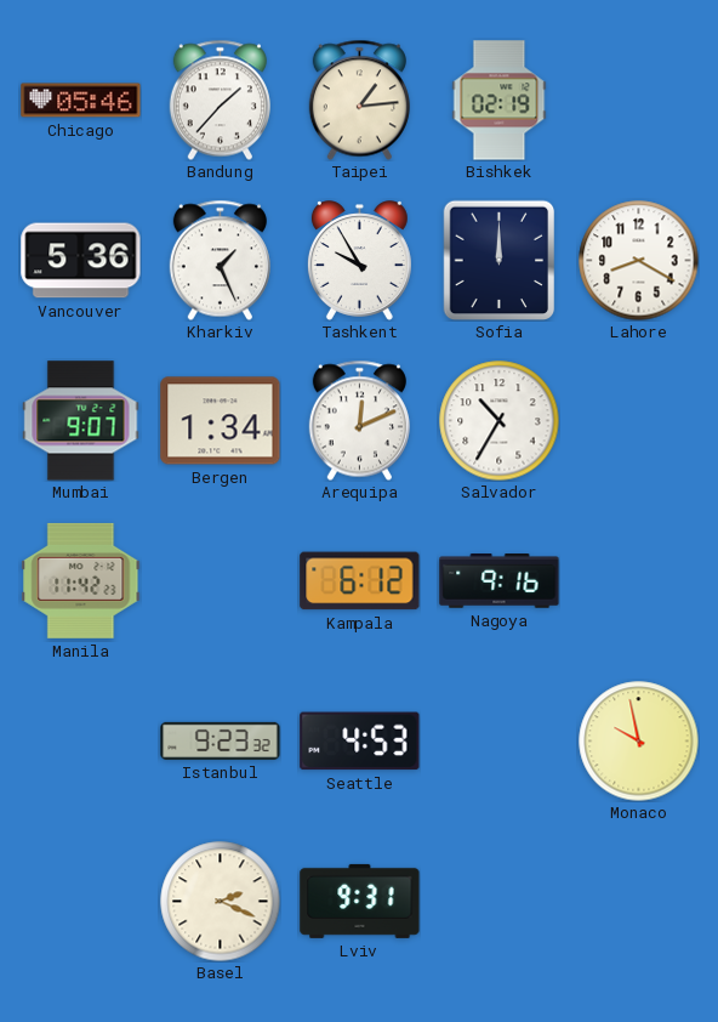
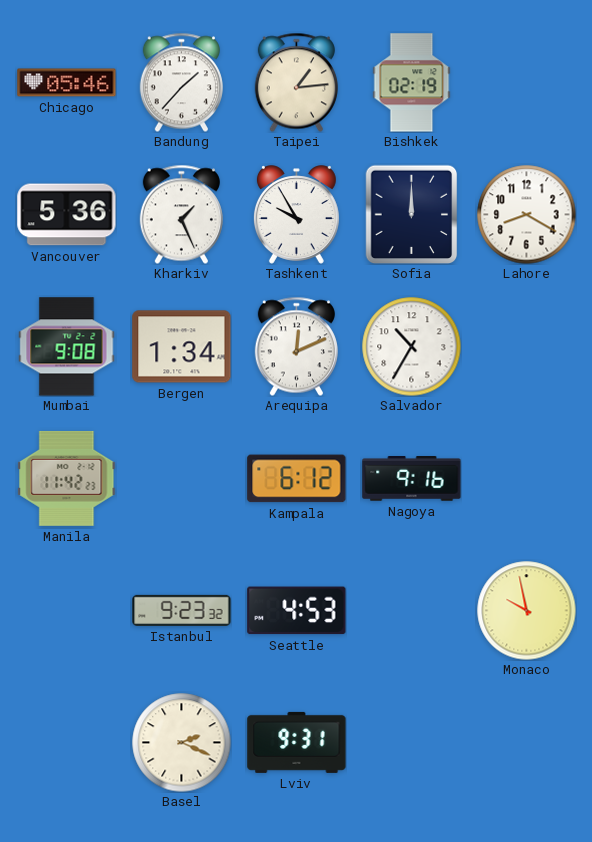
Mumbai: 9:07 -> 9:08 (67, 347)
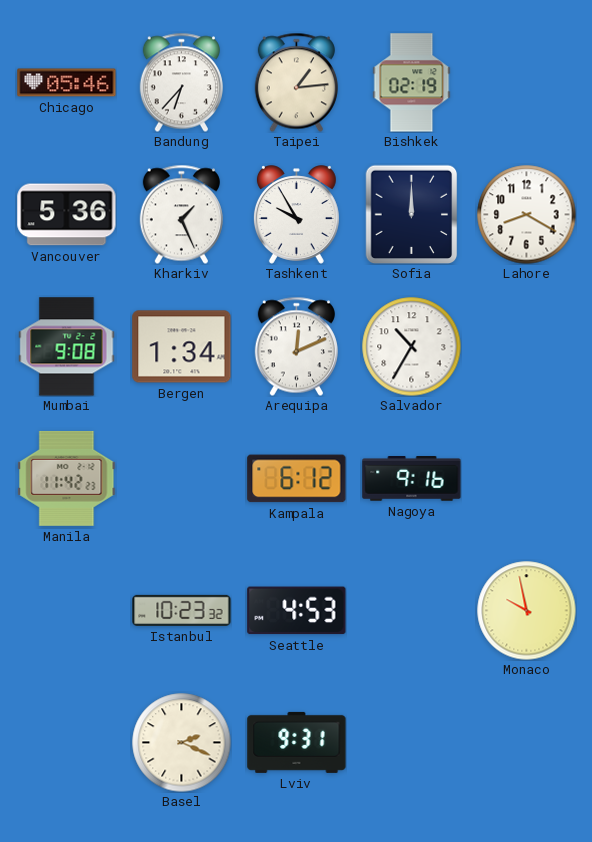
Bandung: 1:37 -> 6:37 (181, 82)
Istanbul: 9:23 -> 10:23 (182, 610)
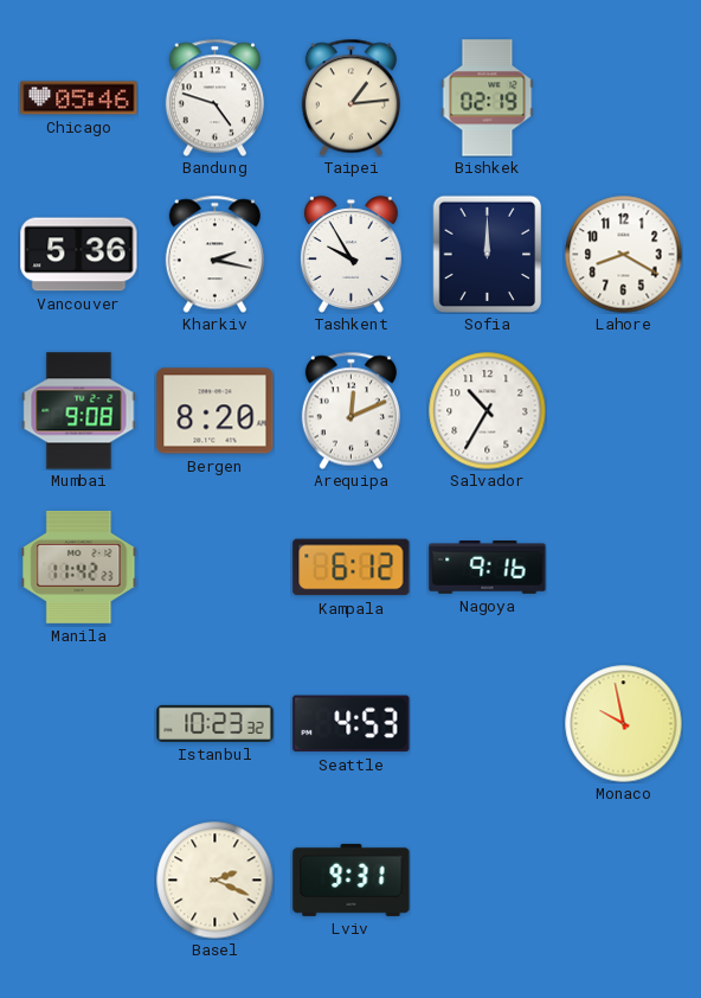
Bandung: 6:37 -> 4:48 (214, 97)
Kharkiv: 1:26 -> 2:17 (214, 254)
Bergen: 1:34 -> 8:20 (216, 411)
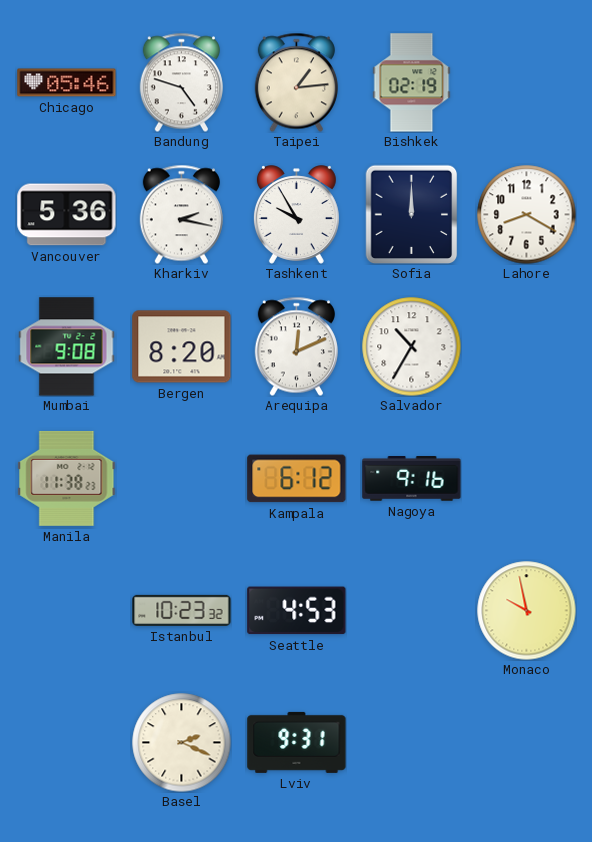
Manila: 11:42 -> 11:38 (67, 478)
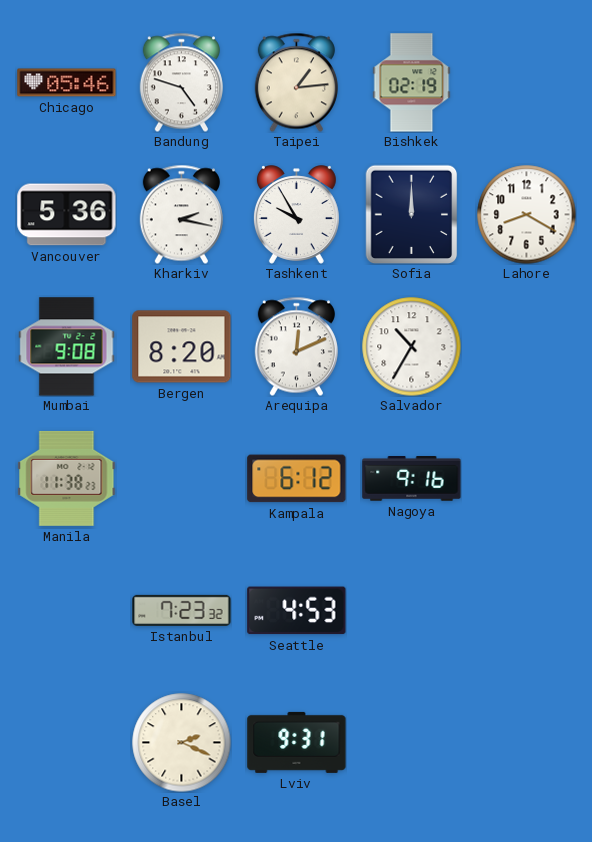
Istanbul: 10:23 -> 7:23 (182, 610)
Monaco: 9:58 -> none (527, 611)
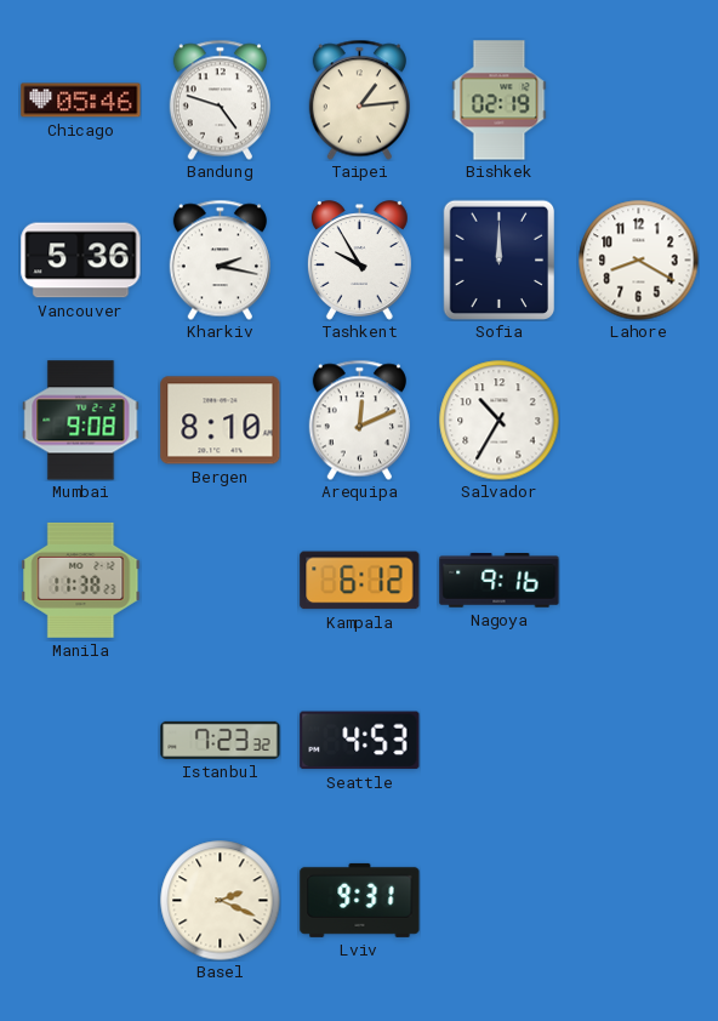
Bergen: 8:20 -> 8:10 (221, 421)
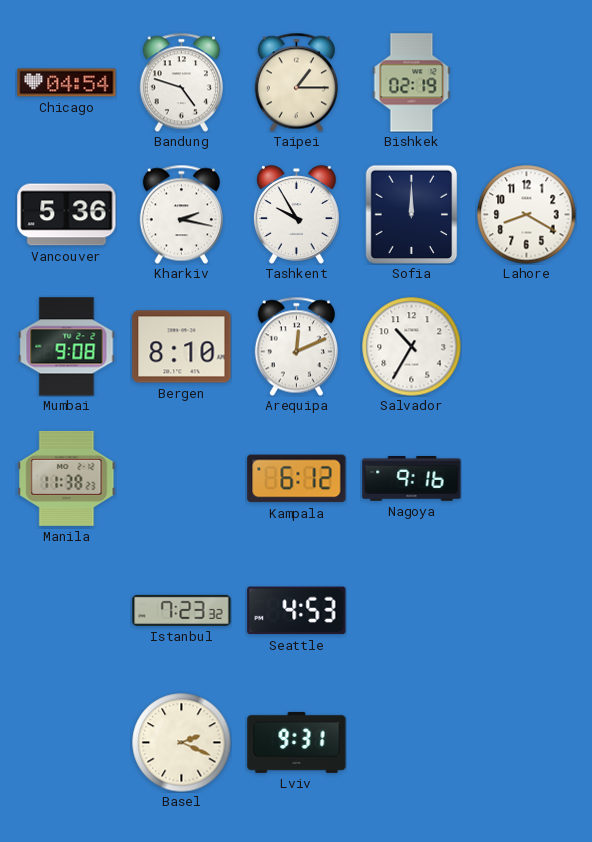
Chicago: 05:46 -> 04:54 (67, 83)
Taipei: 1:14 -> 1:15 (296, 82)
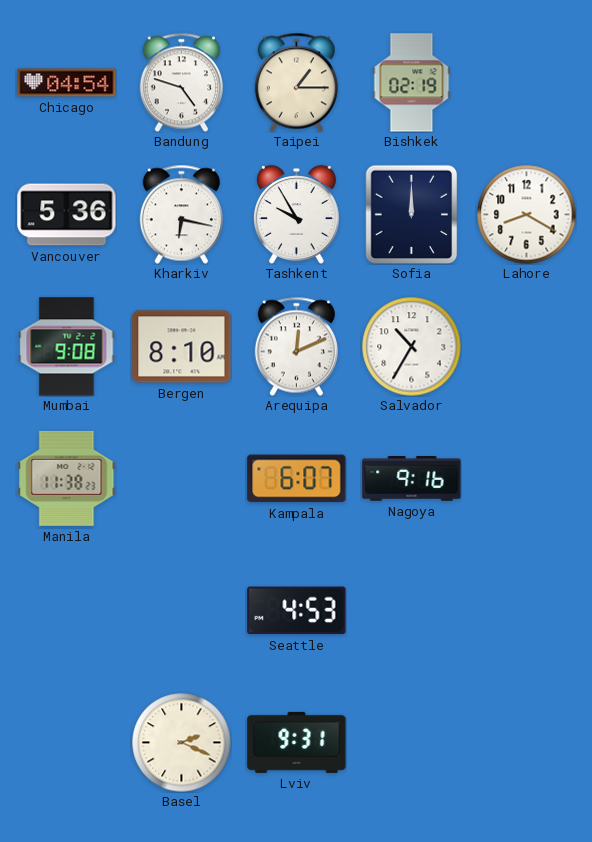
Kharkiv: 2:17 -> 6:17 (181, 214)
Kampala: 6:12 -> 6:07 (297, 479)
Istanbul: 7:23 -> none (182, 610)
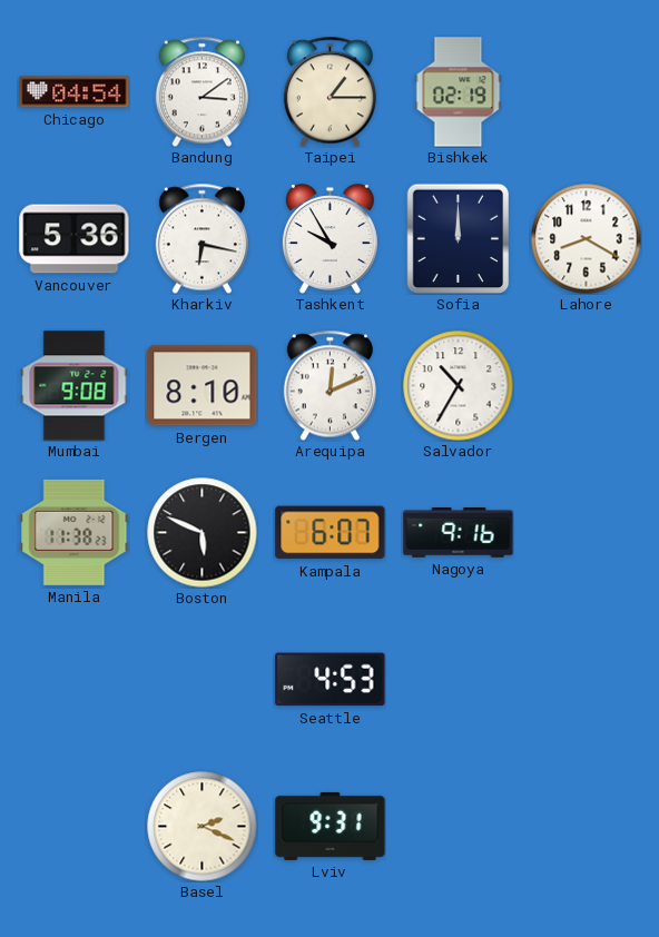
Bandung: 4:48 -> 3:09 (201, 91)
Boston: none -> 5:49 (203, 533)
